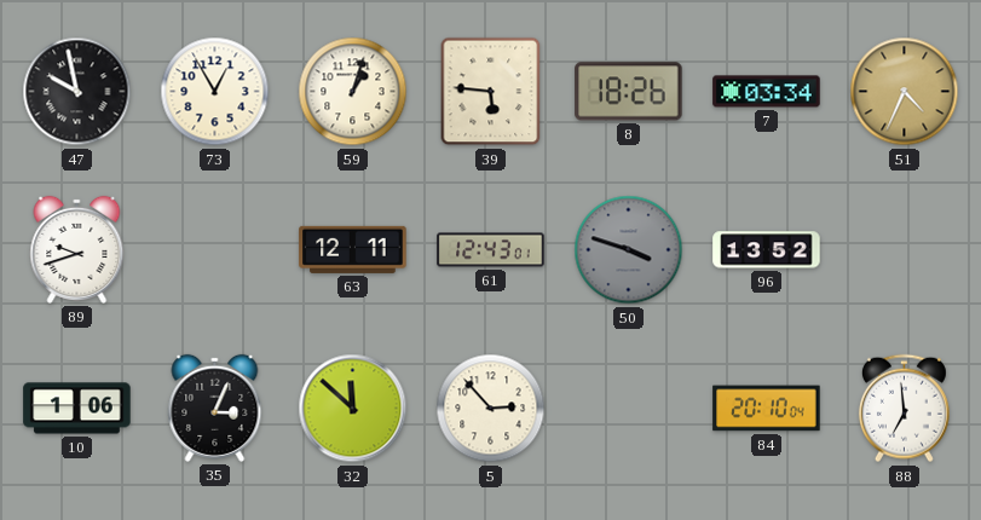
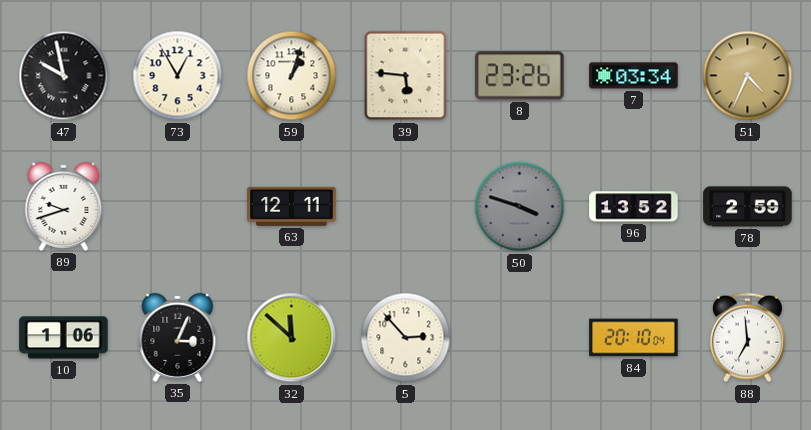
8: 18:26 -> 23:26 (520, 76)
61: 12:43 -> none (491, 250)
78: none -> 2:59 (748, 207)
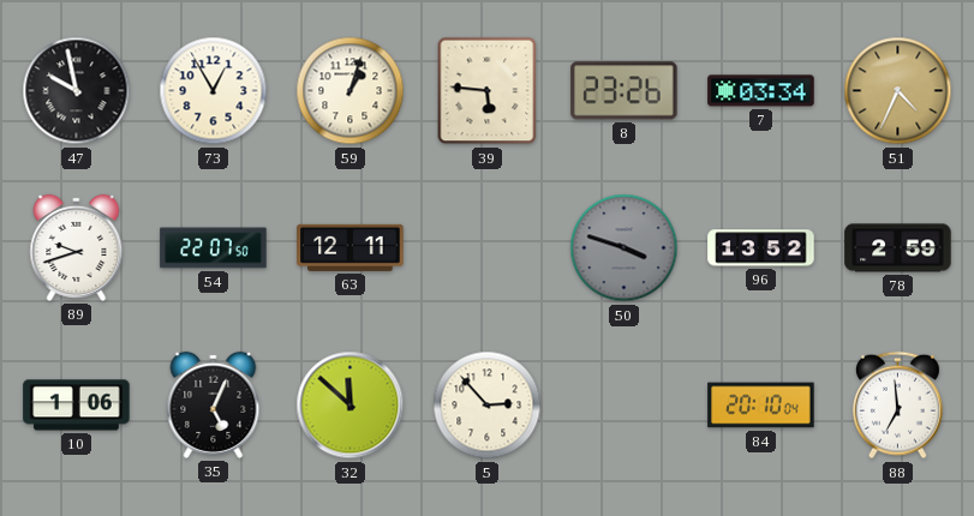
54: none -> 22:07 (214, 248)
35: 3:04 -> 5:04 (214, 404)
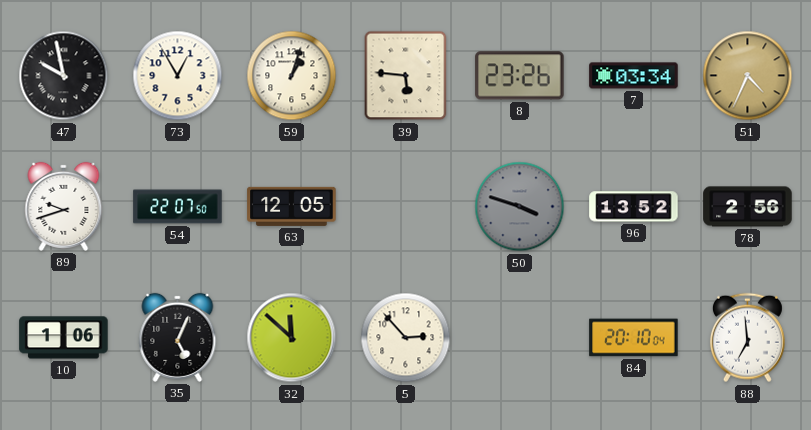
63: 12:11 -> 12:05 (292, 206)
78: 2:59 -> 2:56 (748, 207)
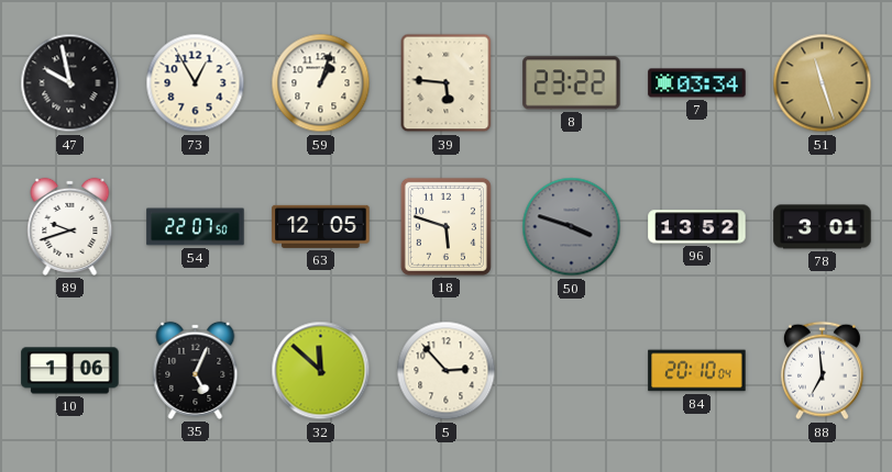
8: 23:26 -> 23:22 (572, 83)
51: 4:34 -> 11:27 (823, 83)
18: none -> 5:48 (445, 226)
78: 2:56 -> 3:01 (823, 227)
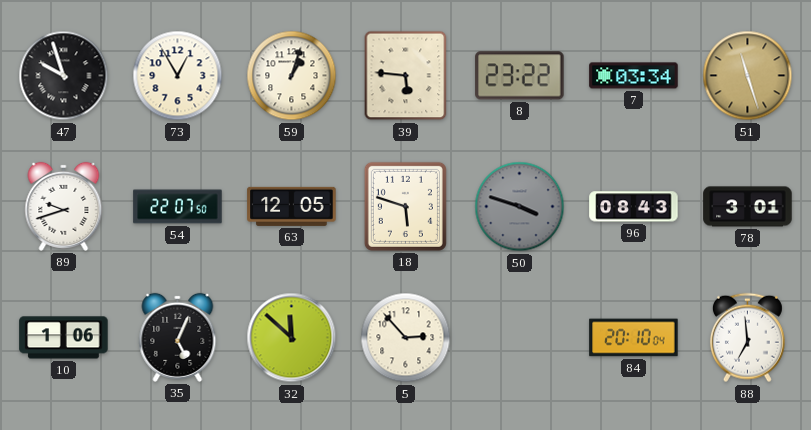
47: 9:58 -> 9:57 (64, 76)
96: 13:52 -> 08:43 (634, 207)
